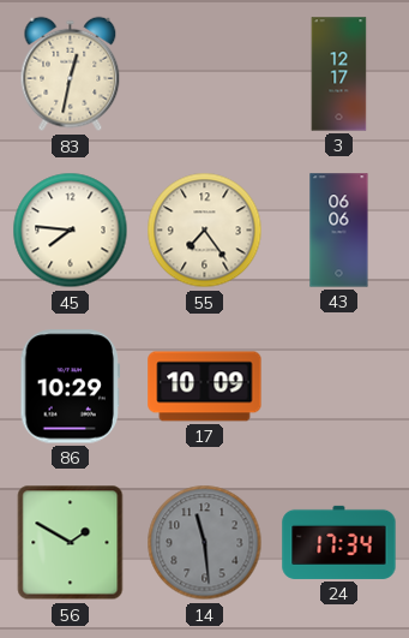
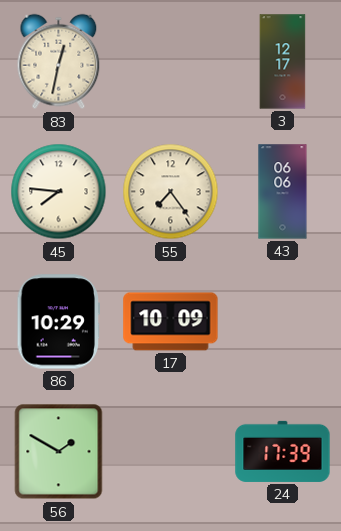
14: 11:29 -> none (205, 543)
24: 17:34 -> 17:39 (283, 451)
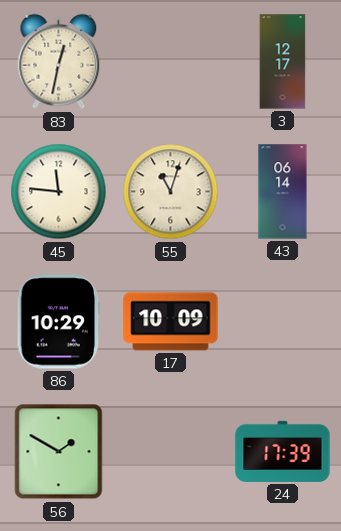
45: 7:46 -> 11:46 (59, 192)
55: 7:24 -> 11:03 (171, 192)
43: 06:06 -> 06:14 (283, 192)
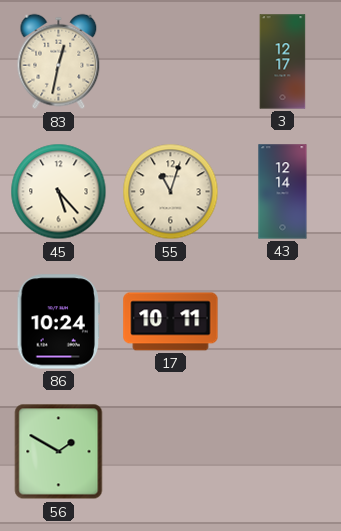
45: 11:46 -> 5:23 (59, 192)
43: 06:14 -> 12:14 (283, 192)
86: 10:29 -> 10:24 (59, 322)
17: 10:09 -> 10:11 (171, 322)
24: 17:39 -> none (283, 451)
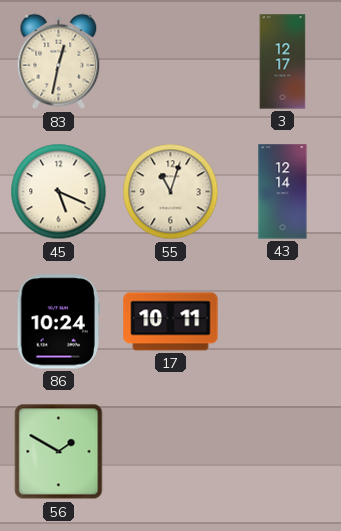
45: 5:23 -> 5:19 (59, 192)
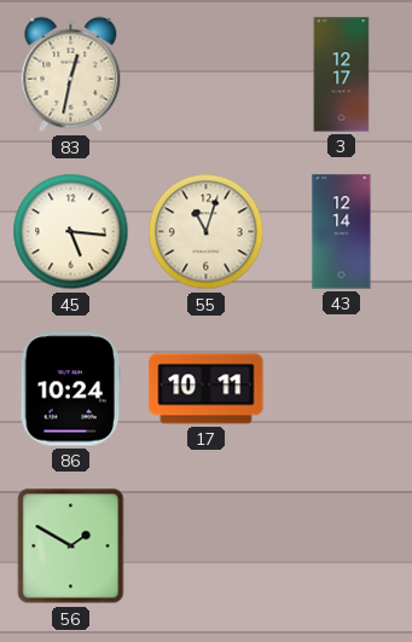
45: 5:19 -> 5:16 (71, 232)
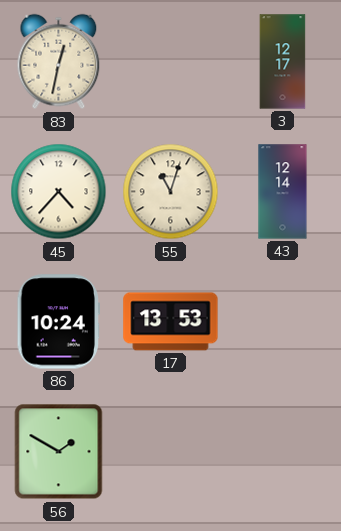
45: 5:16 -> 4:37 (59, 192)
17: 10:11 -> 13:53 (171, 322)
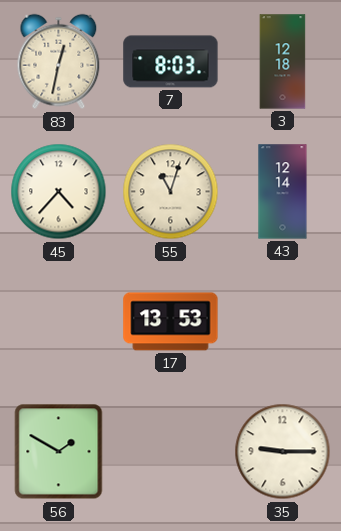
7: none -> 8:03 (171, 62)
3: 12:17 -> 12:18 (283, 62)
86: 10:24 -> none (59, 322)
35: none -> 9:15 (283, 452)
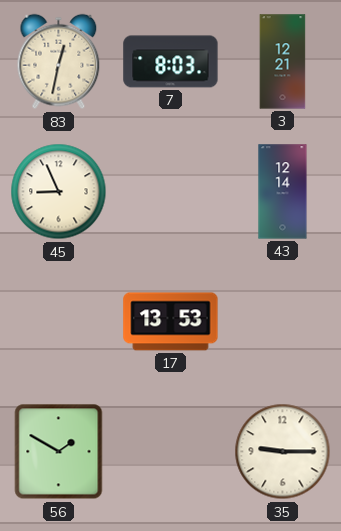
3: 12:18 -> 12:21 (283, 62)
45: 4:37 -> 8:56 (59, 192)
55: 11:03 -> none (171, 192)
